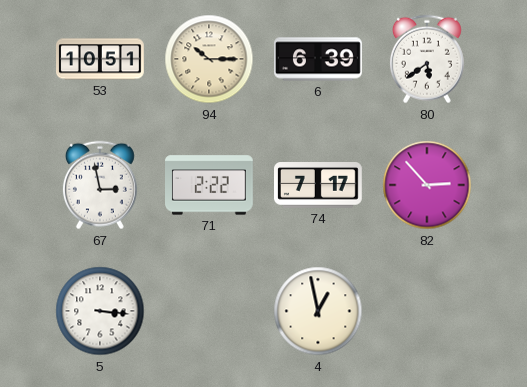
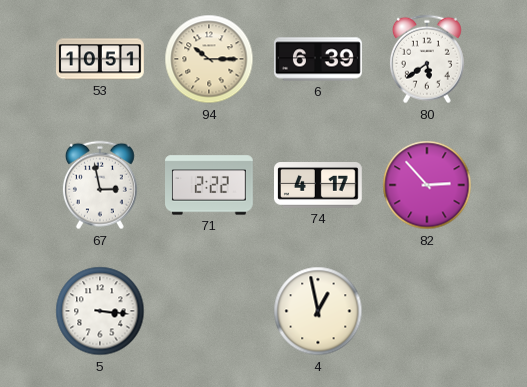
74: 7:17 -> 4:17 (319, 186)
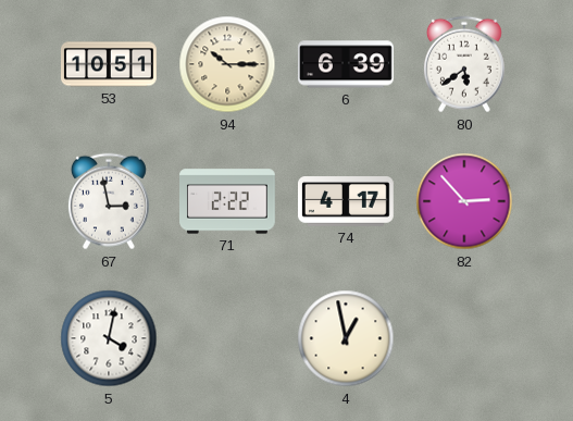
5: 3:16 -> 4:02 (109, 338)
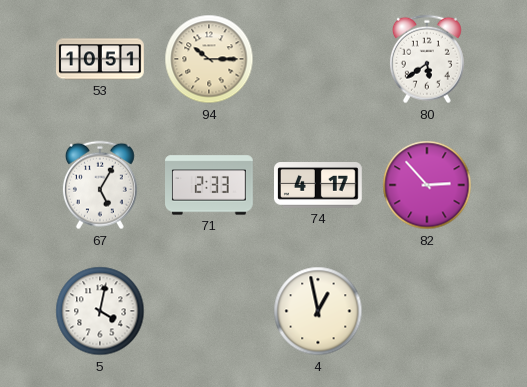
6: 6:39 -> none (347, 64)
67: 2:58 -> 5:05 (100, 185)
71: 2:22 -> 2:33 (210, 185)
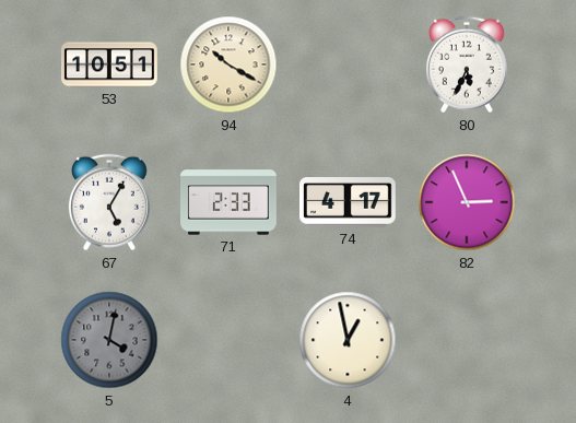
94: 10:15 -> 10:20 (228, 64)
80: 5:39 -> 5:34 (467, 64)
82: 2:53 -> 2:56 (467, 202)
5 dial: white -> grey (109, 340)
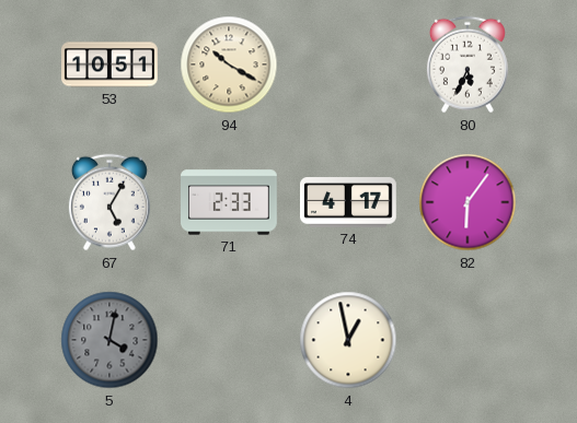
82: 2:56 -> 6:06 (468, 202)
